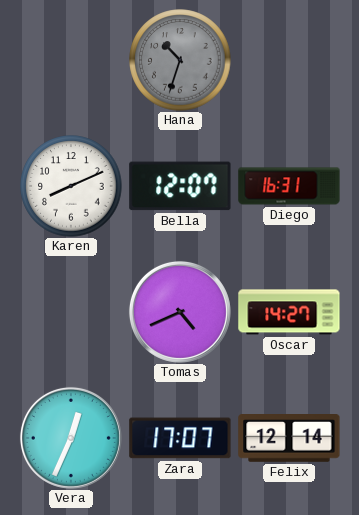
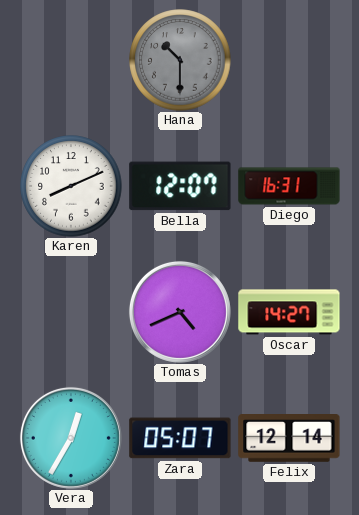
Hana: 10:33 -> 10:30 (180, 60)
Vera: 12:34 -> 12:35 (71, 438)
Zara: 17:07 -> 05:07 (180, 438)
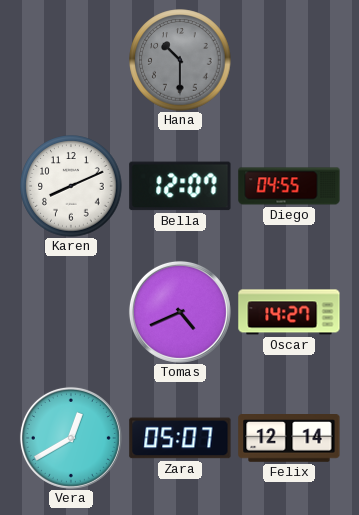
Diego: 16:31 -> 04:55 (289, 186)
Vera: 12:35 -> 12:40 (71, 438)
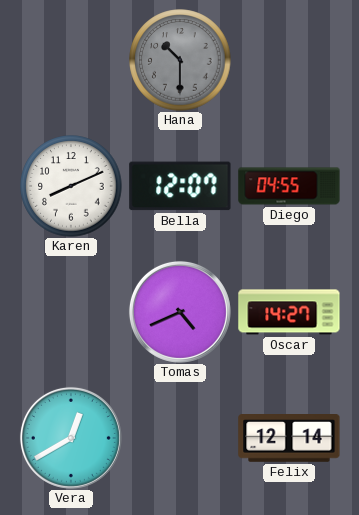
Zara: 05:07 -> none (180, 438)
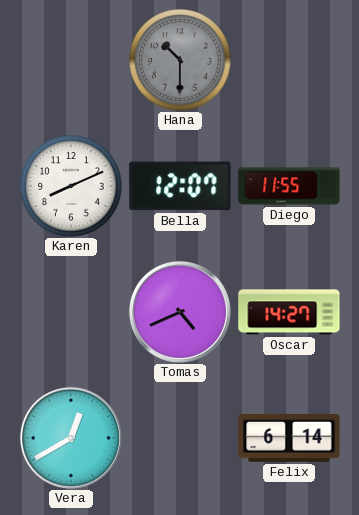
Diego: 04:55 -> 11:55 (289, 186)
Felix: 12:14 -> 6:14 (289, 439)
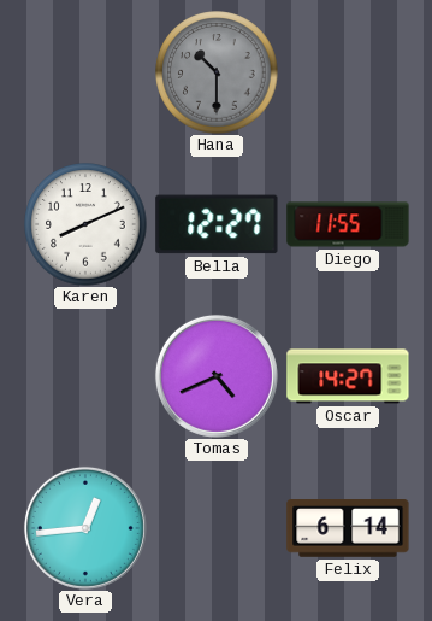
Bella: 12:07 -> 12:27 (217, 224)
Vera: 12:40 -> 12:44 (85, 528)
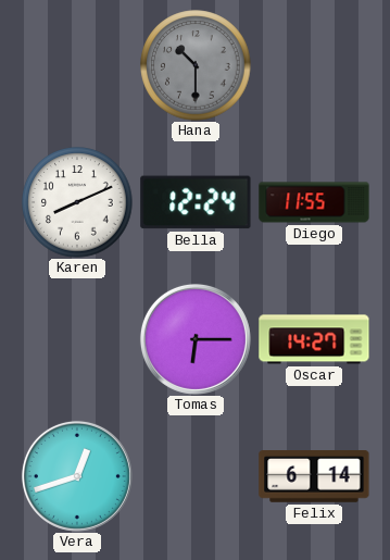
Bella: 12:27 -> 12:24 (196, 202)
Tomas: 4:41 -> 6:15 (196, 339)
Vera: 12:44 -> 12:42 (77, 476)
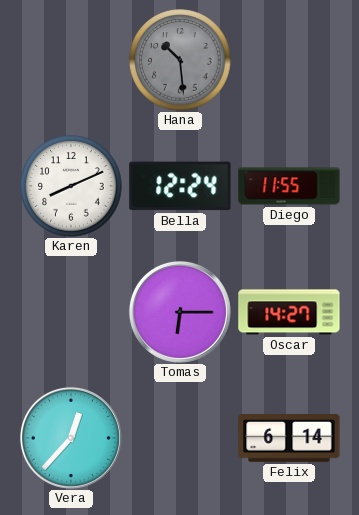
Hana: 10:30 -> 10:29 (180, 60)
Vera: 12:42 -> 12:37 (71, 438)
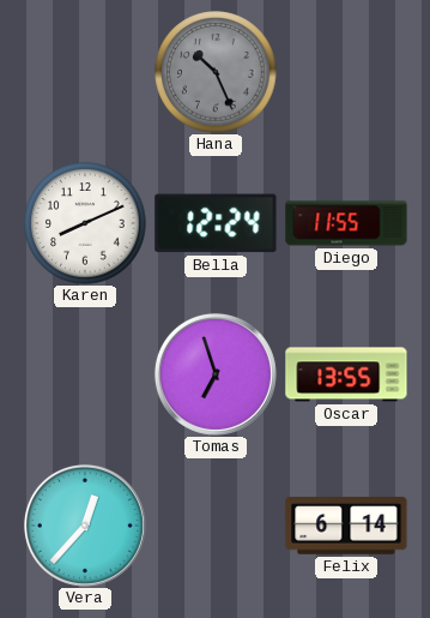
Hana: 10:29 -> 10:26 (216, 72)
Tomas: 6:15 -> 6:57 (216, 374)
Oscar: 14:27 -> 13:55 (346, 374)
